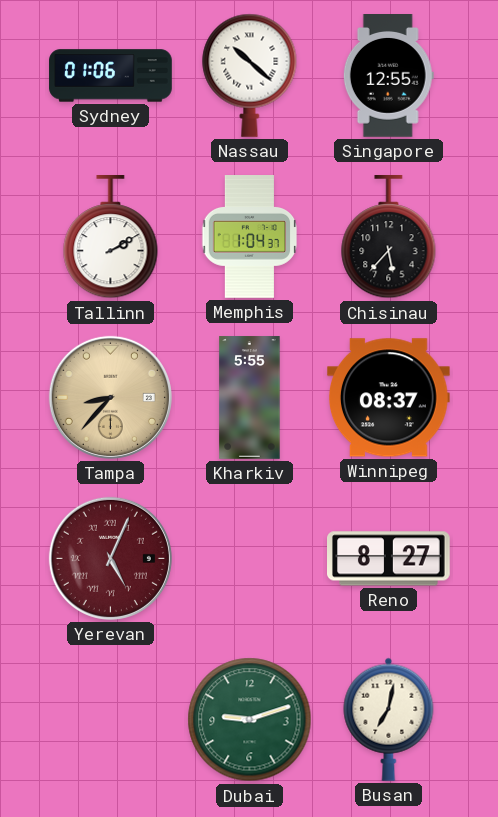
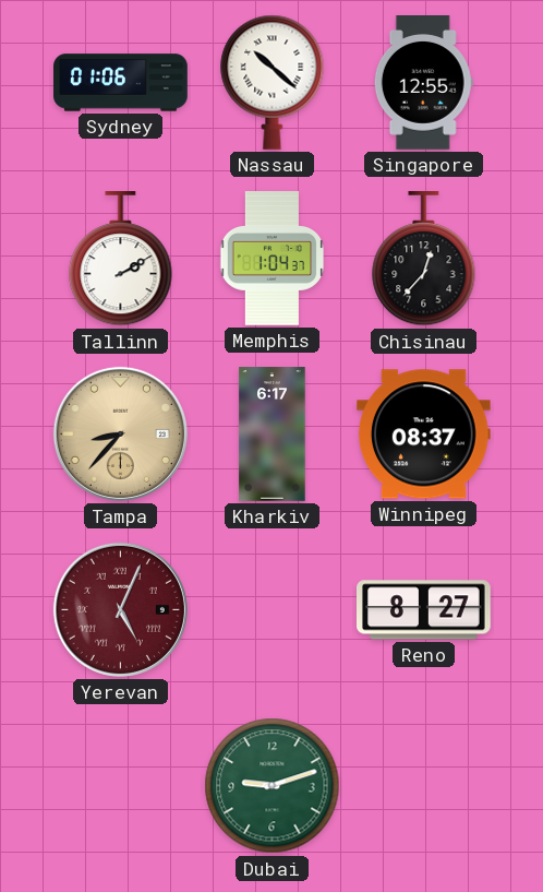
Chisinau: 5:37 -> 12:37 (424, 260)
Kharkiv: 5:55 -> 6:17 (273, 435)
Busan: 7:02 -> none (389, 719)
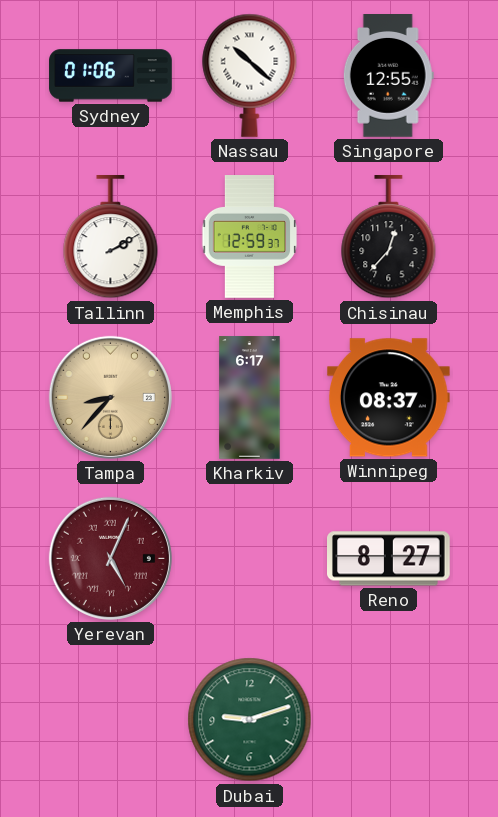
Memphis: 1:04 -> 12:59 (250, 237)
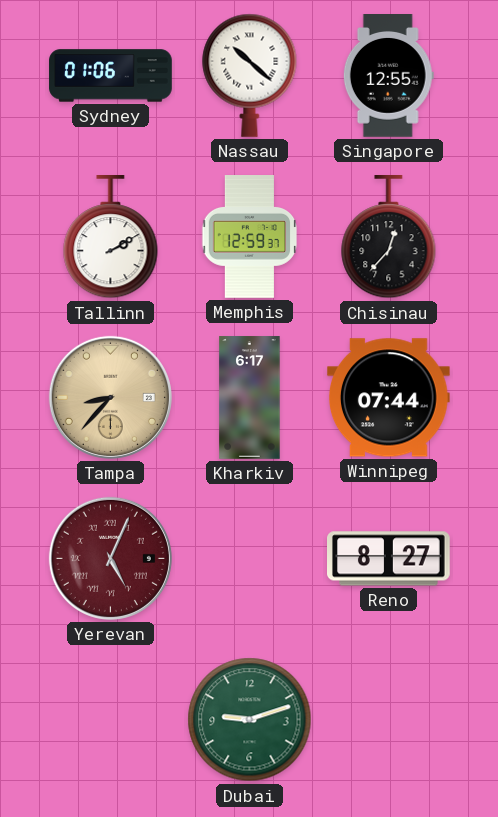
Winnipeg: 08:37 -> 07:44 (389, 398)
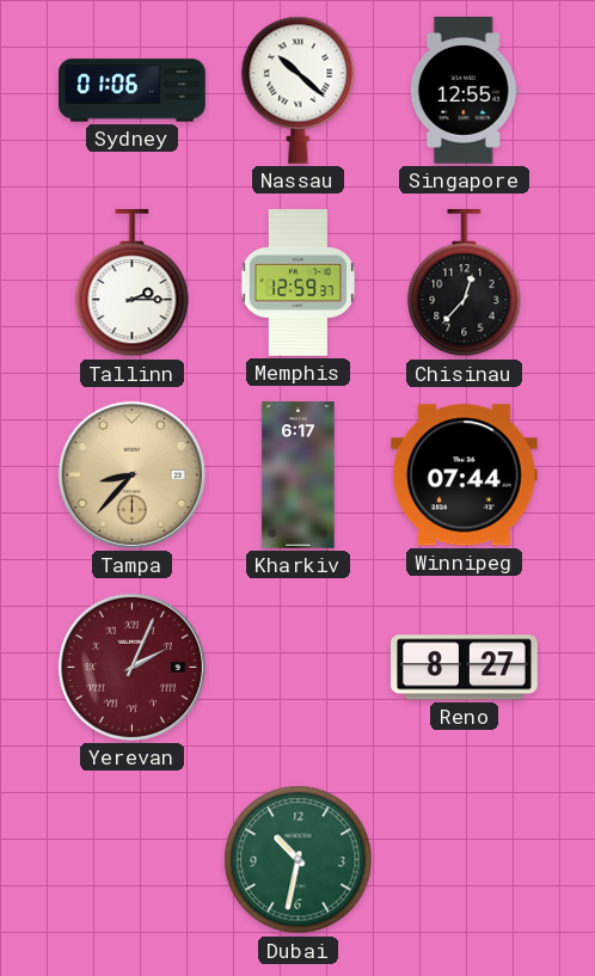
Tallinn: 2:10 -> 2:15 (133, 284)
Yerevan: 5:04 -> 2:04 (131, 667)
Dubai: 9:12 -> 10:32 (299, 860)
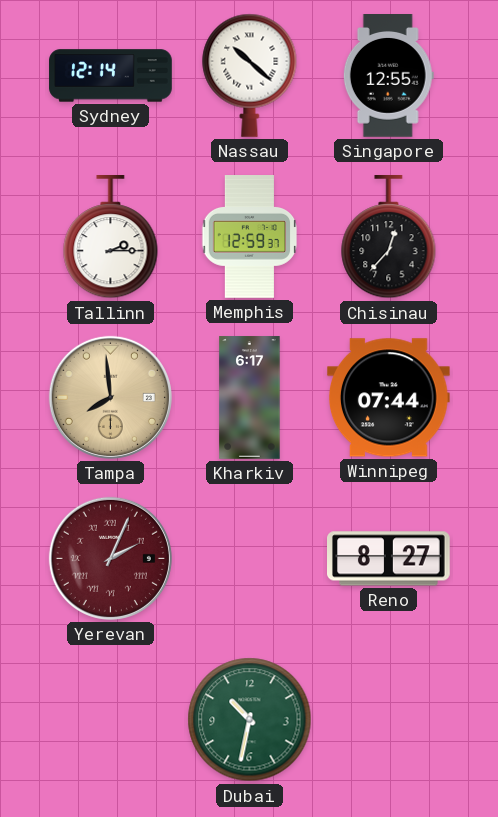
Sydney: 01:06 -> 12:14 (111, 76)
Tampa: 8:37 -> 7:59 (110, 397)
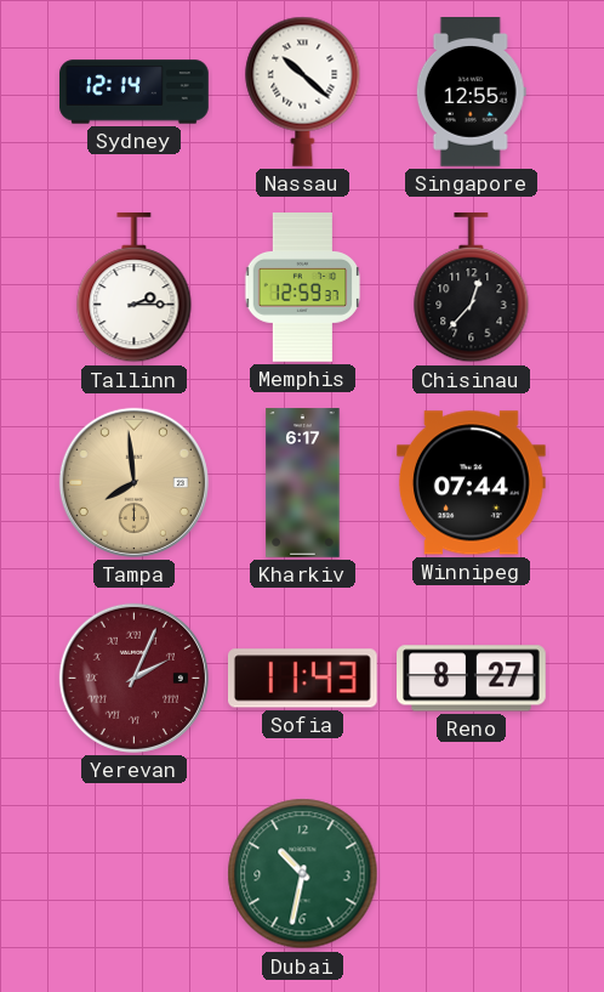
Sofia: none -> 11:43 (303, 679)
